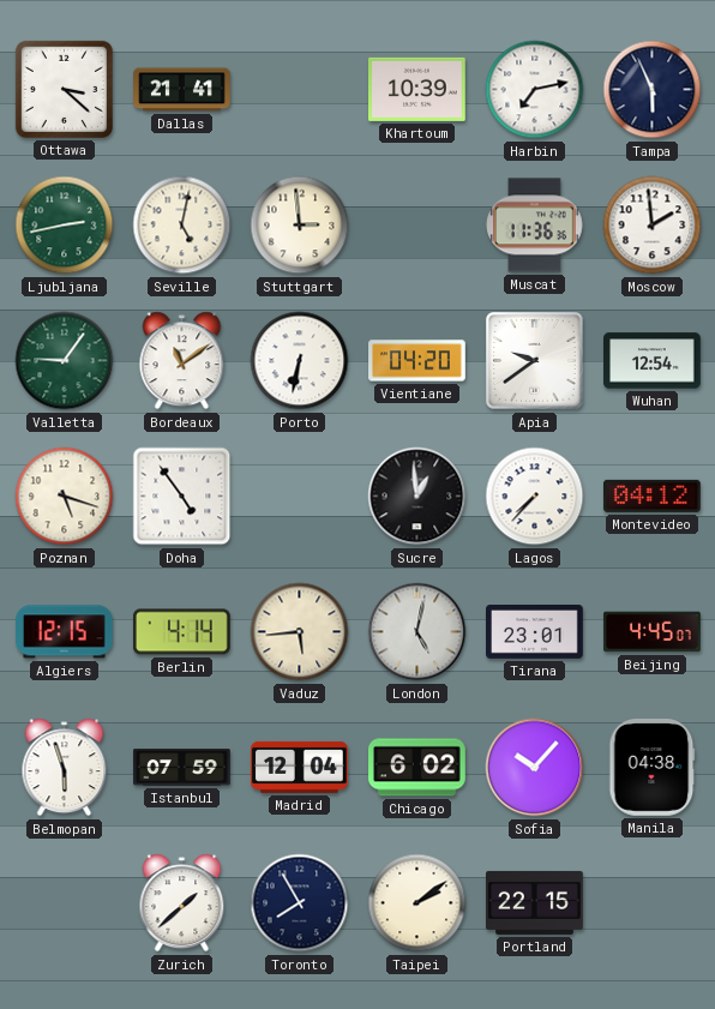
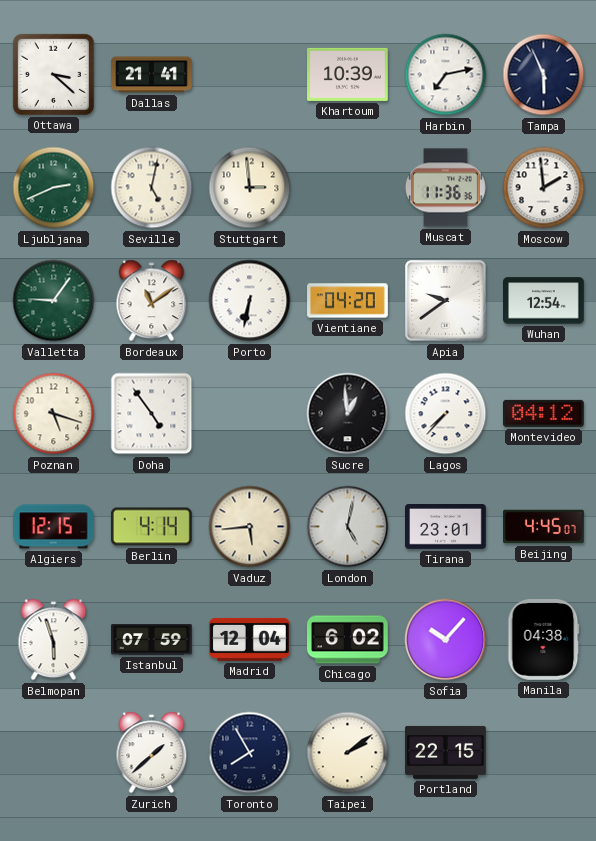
Ljubljana: 2:43 -> 2:41 (54, 188)
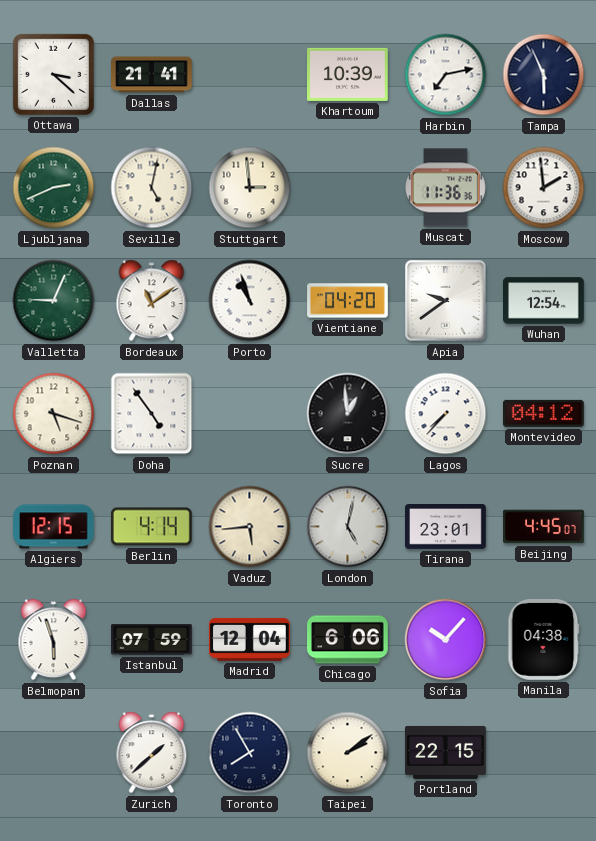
Valletta: 9:06 -> 9:04 (54, 301)
Porto: 6:32 -> 10:57 (250, 301)
Chicago: 6:02 -> 6:06 (348, 640)
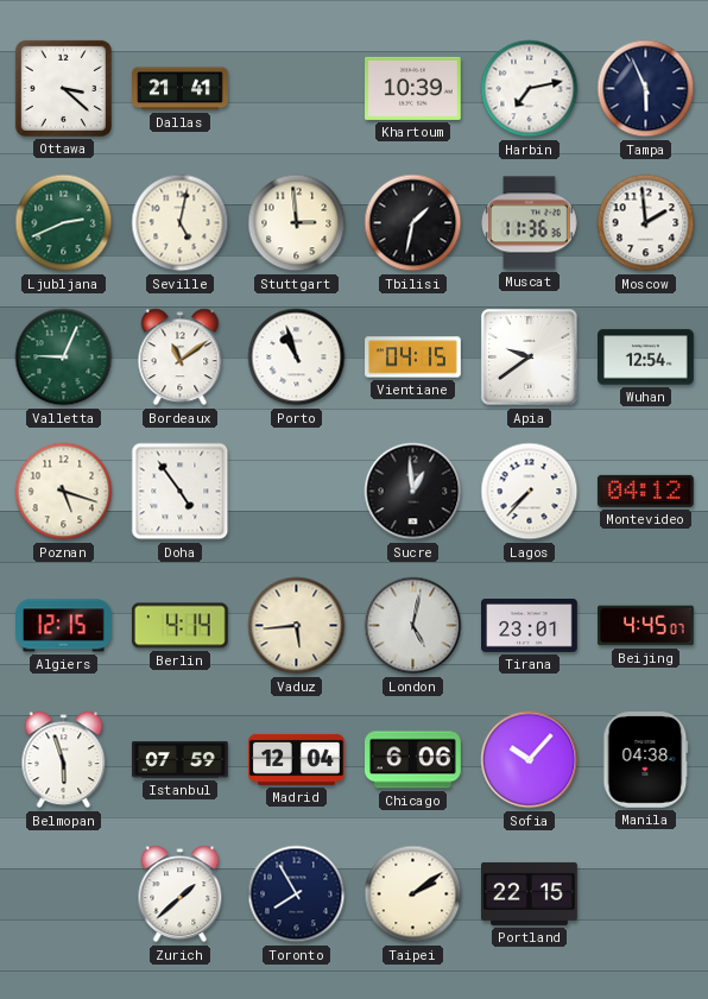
Tbilisi: none -> 1:32 (413, 223)
Vientiane: 04:20 -> 04:15 (413, 358)
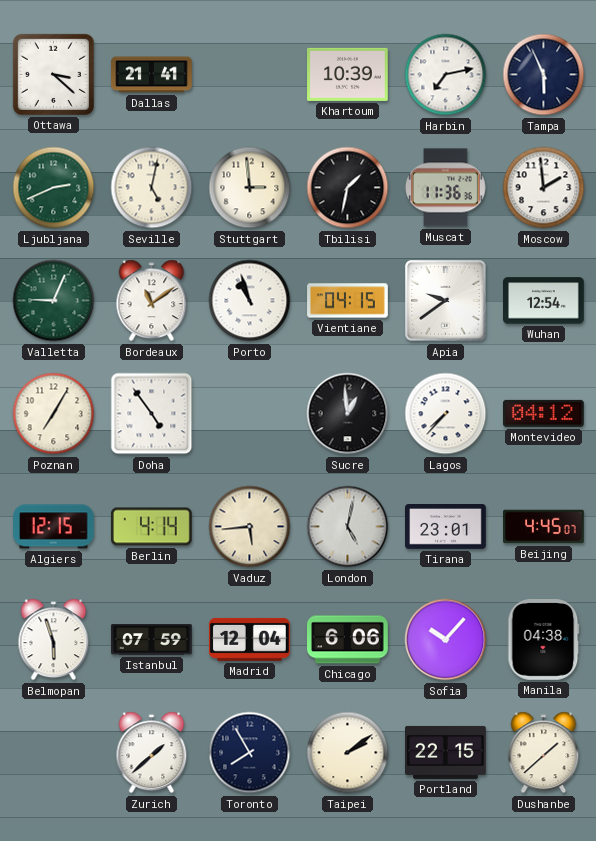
Poznan: 5:18 -> 7:05 (54, 414)
Dushanbe: none -> 1:38 (544, 753)
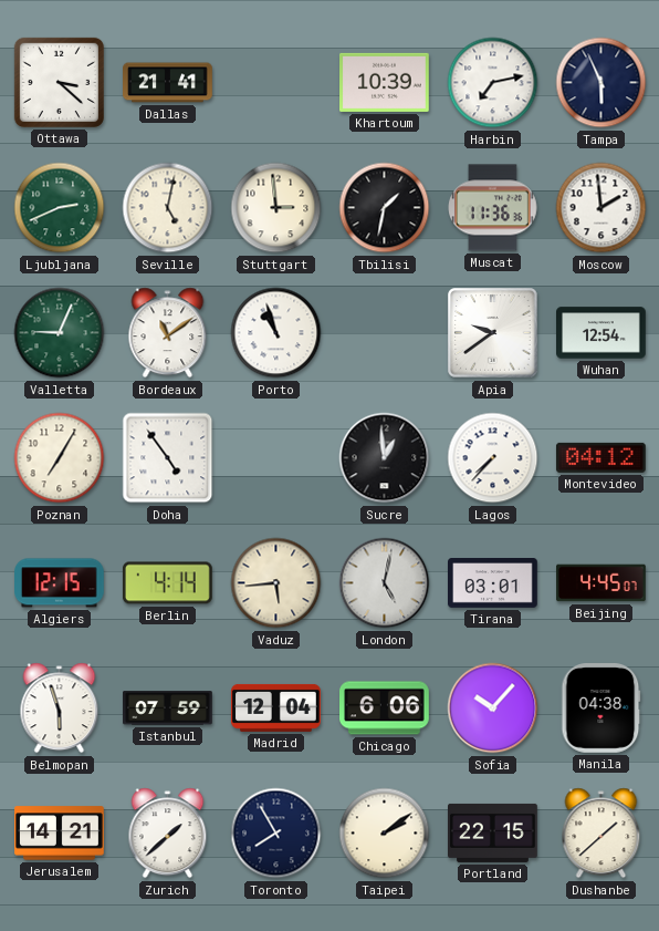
Vientiane: 04:15 -> none (348, 301)
Tirana: 23:01 -> 03:01 (493, 583)
Jerusalem: none -> 14:21 (60, 834)
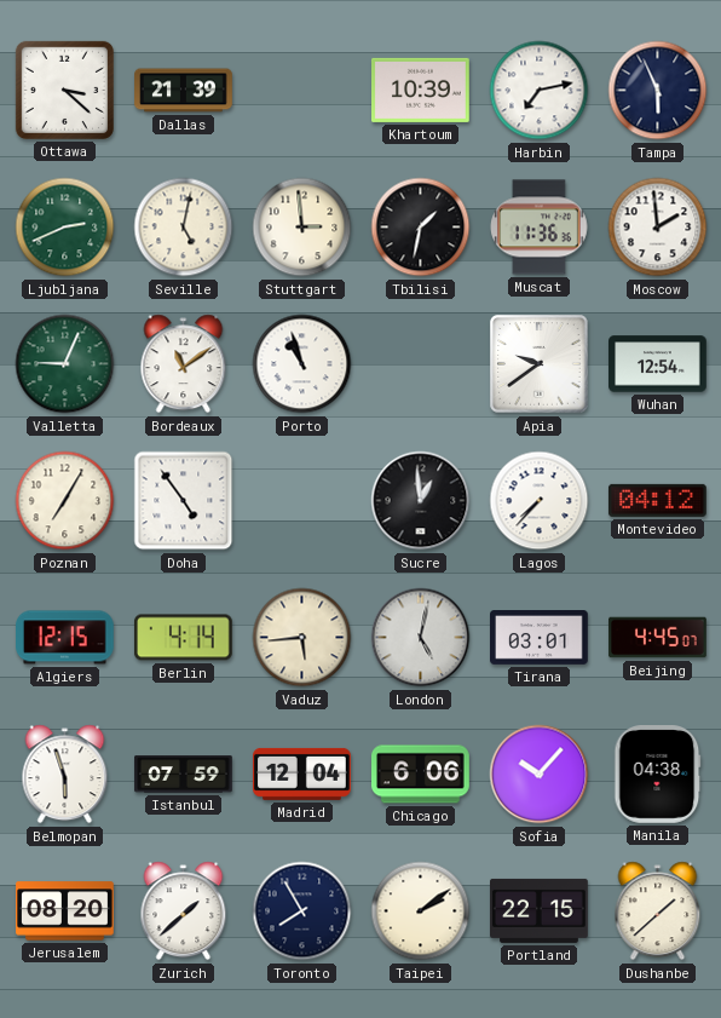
Dallas: 21:41 -> 21:39 (184, 91)
Jerusalem: 14:21 -> 08:20 (65, 911)
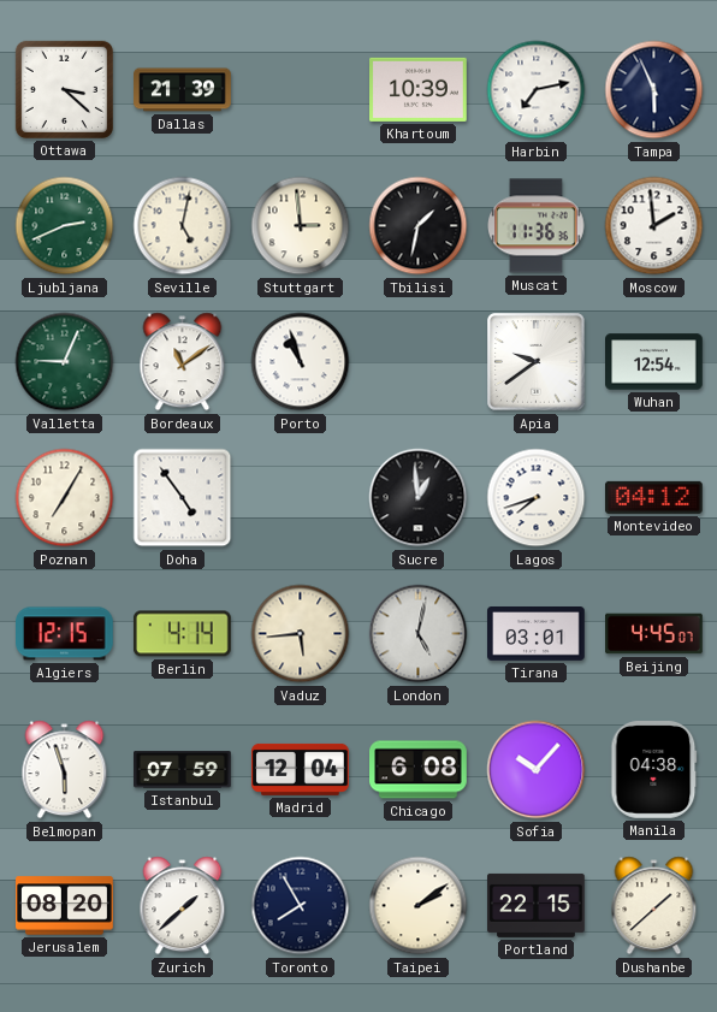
Lagos: 7:37 -> 7:42 (537, 498)
Chicago: 6:06 -> 6:08 (419, 770)
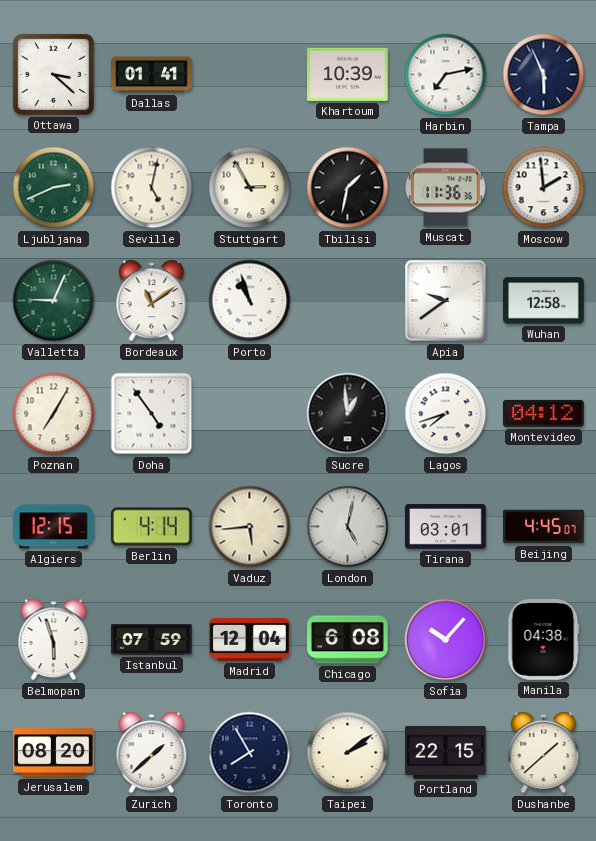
Dallas: 21:39 -> 01:41 (152, 75)
Stuttgart: 2:59 -> 2:55 (250, 188)
Wuhan: 12:54 -> 12:58 (544, 301)
